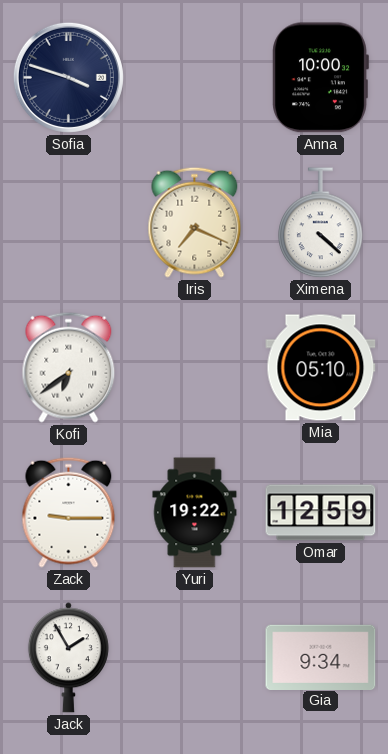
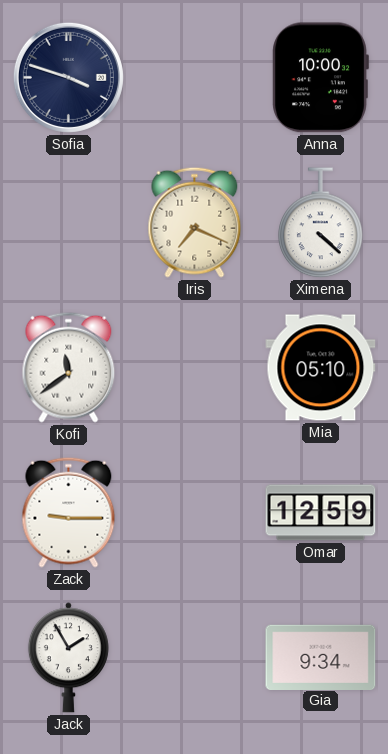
Kofi: 6:39 -> 11:39 (69, 367)
Yuri: 19:22 -> none (195, 513)
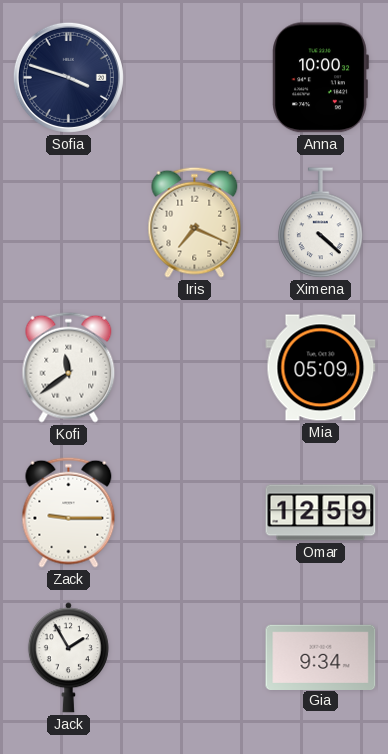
Mia: 05:10 -> 05:09 (321, 368)
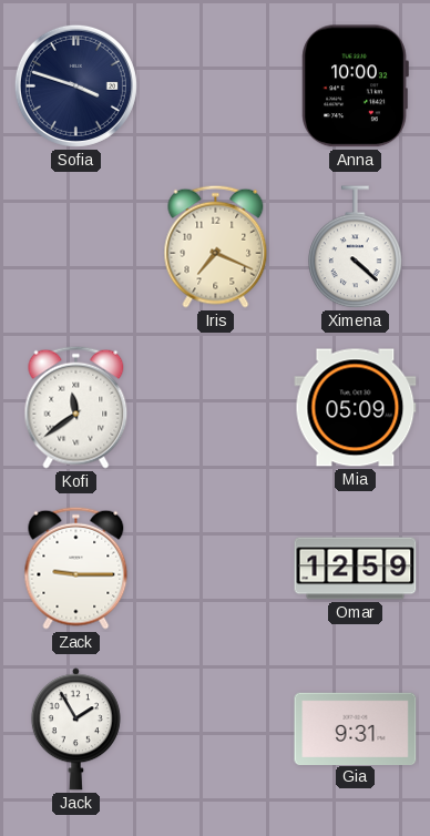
Gia: 9:34 -> 9:31 (356, 728)
